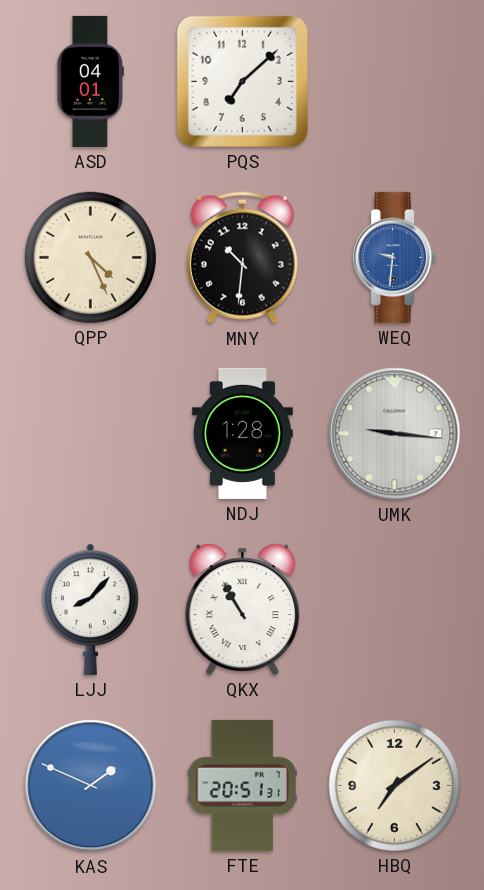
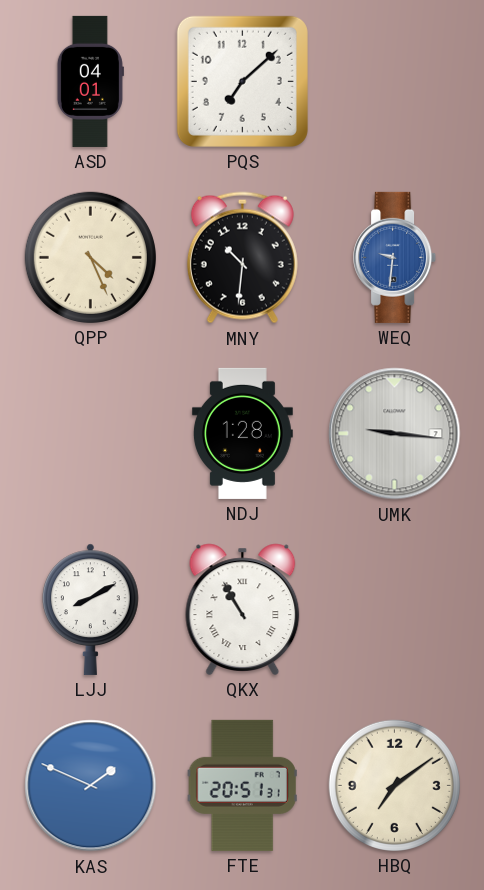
LJJ: 8:07 -> 8:10 (91, 609)
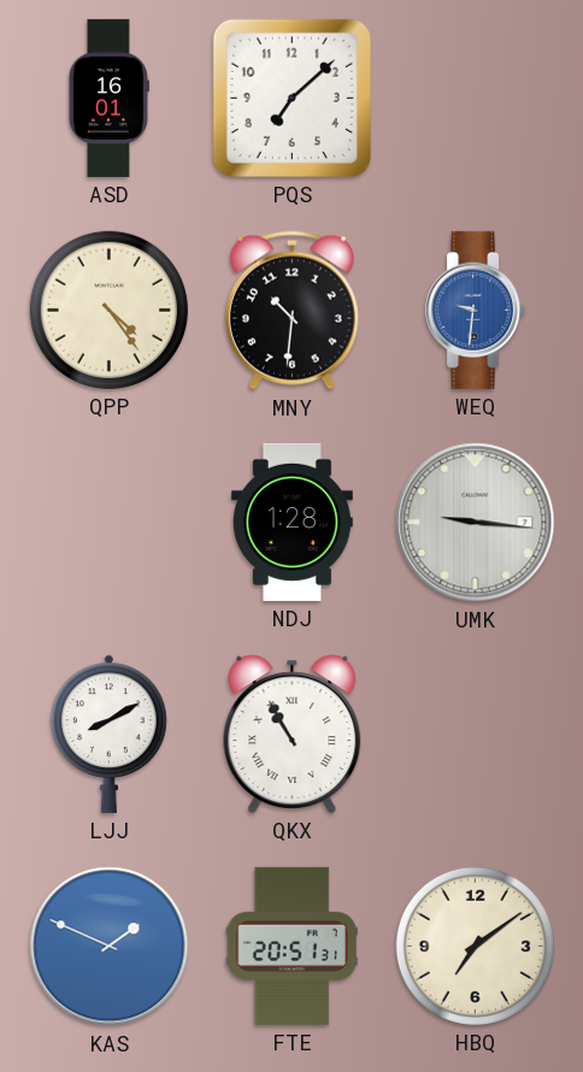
ASD: 04:01 -> 16:01 (108, 98)
QPP: 4:26 -> 4:24 (108, 310)
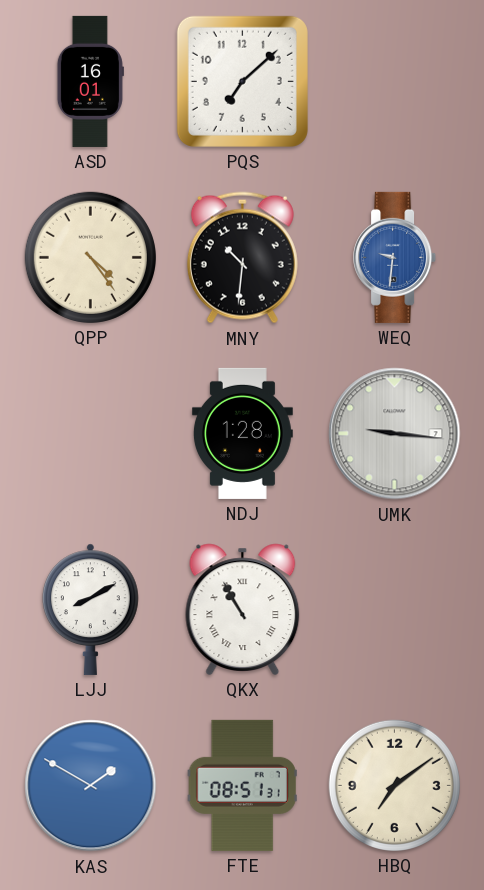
KAS: 1:49 -> 1:50 (91, 786)
FTE: 20:51 -> 08:51 (242, 785)
